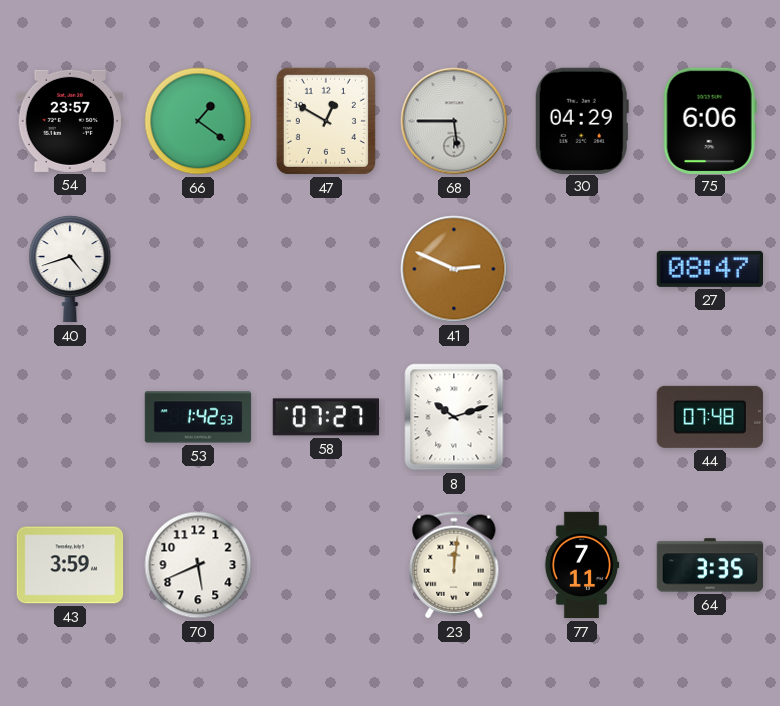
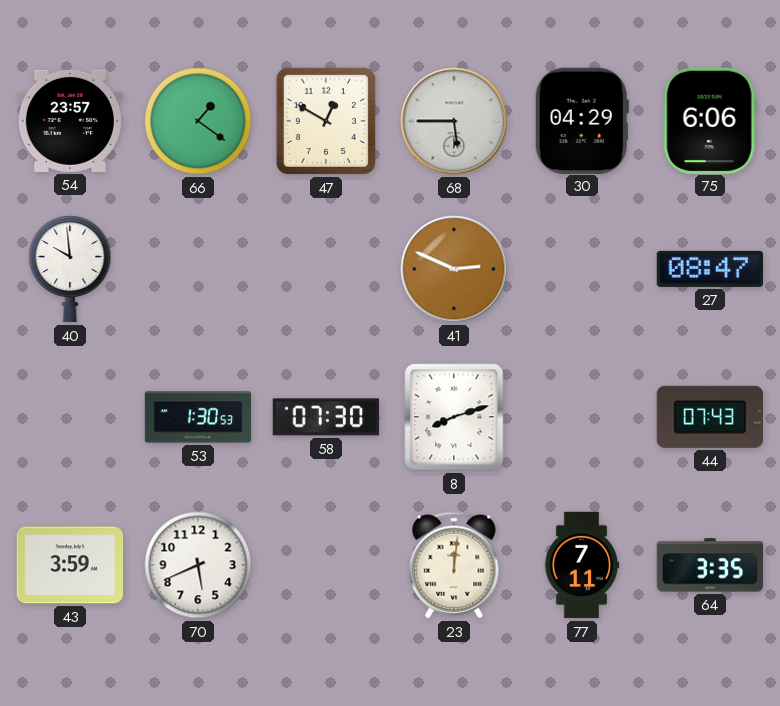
40: 4:42 -> 9:59 (70, 269)
53: 1:42 -> 1:30 (198, 417)
58: 07:27 -> 07:30 (325, 417)
8: 10:12 -> 8:12 (454, 417)
44: 07:48 -> 07:43 (710, 417)
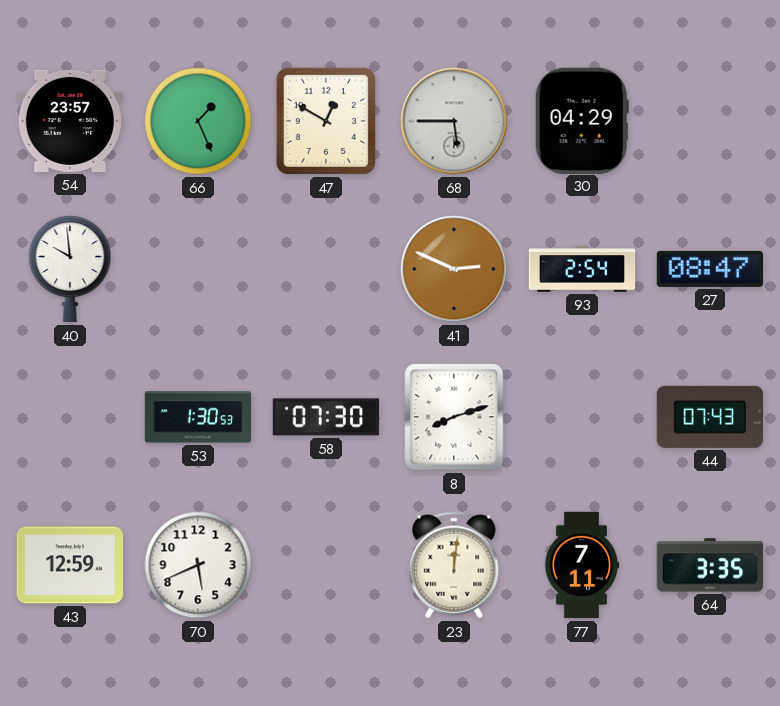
66: 1:21 -> 1:26 (198, 121)
75: 6:06 -> none (710, 120)
93: none -> 2:54 (582, 269)
43: 3:59 -> 12:59 (70, 565)
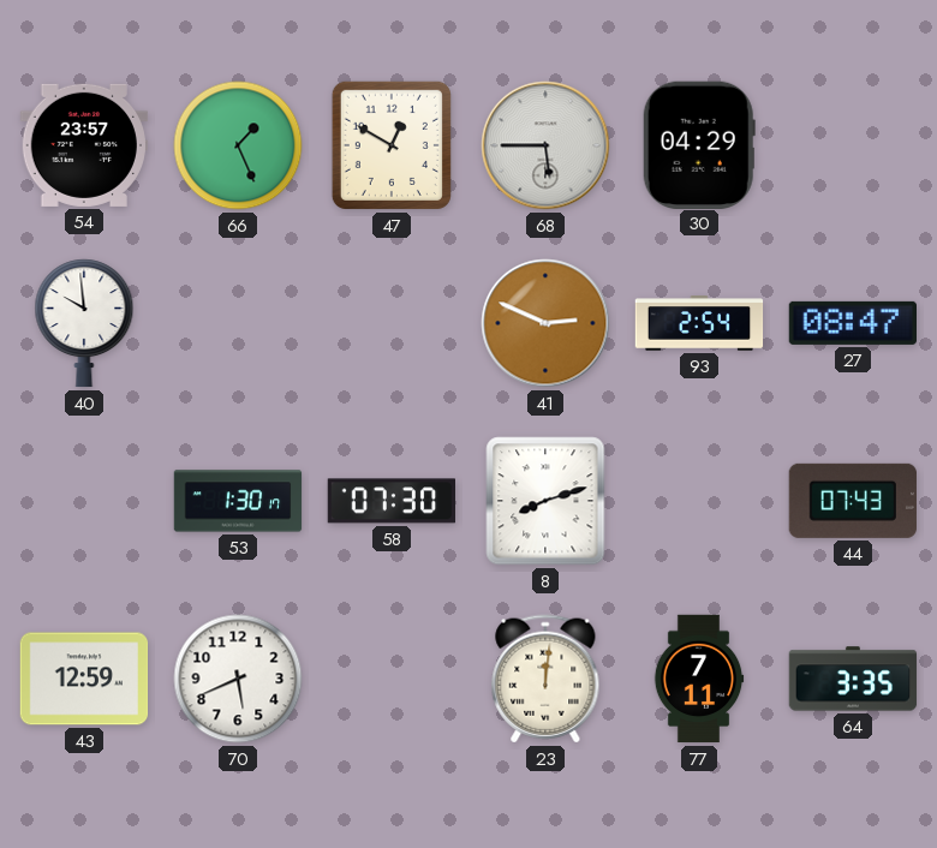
53: 1:30:53 -> 1:30:17 (238, 501)
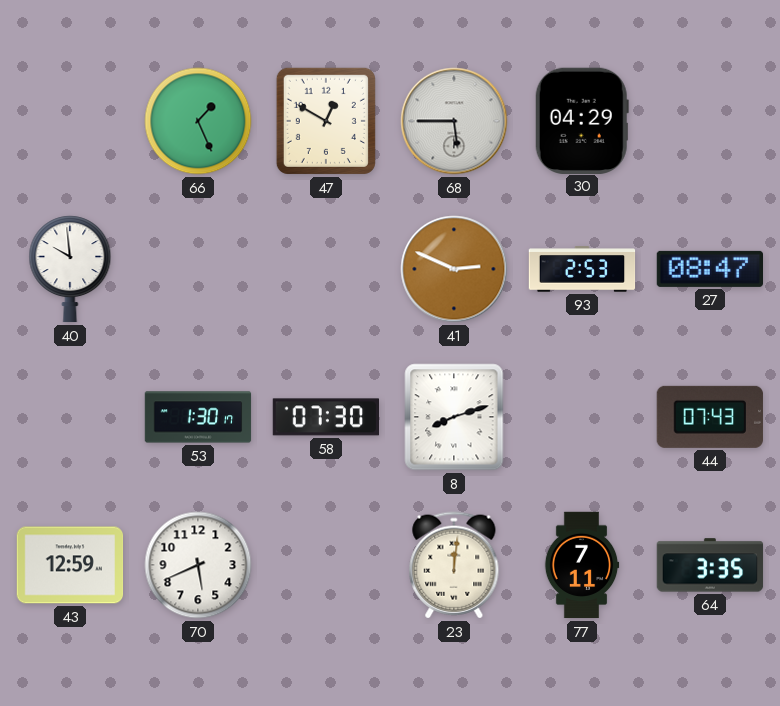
54: 23:57 -> none (83, 145)
93: 2:54 -> 2:53 (582, 269)
